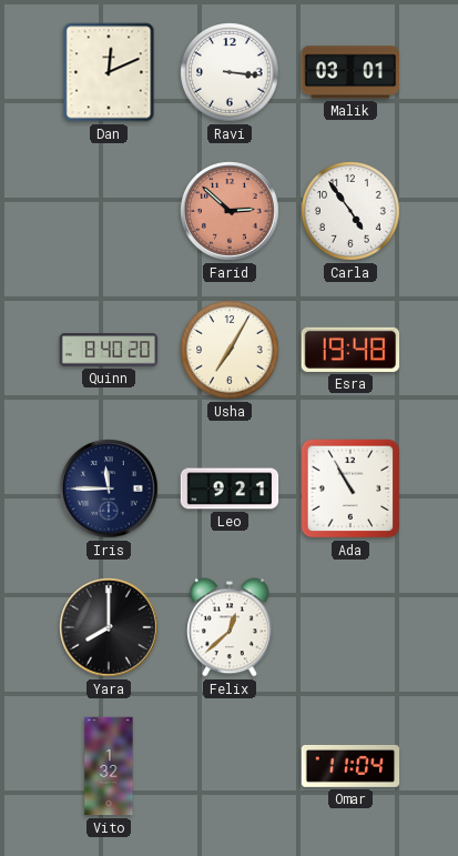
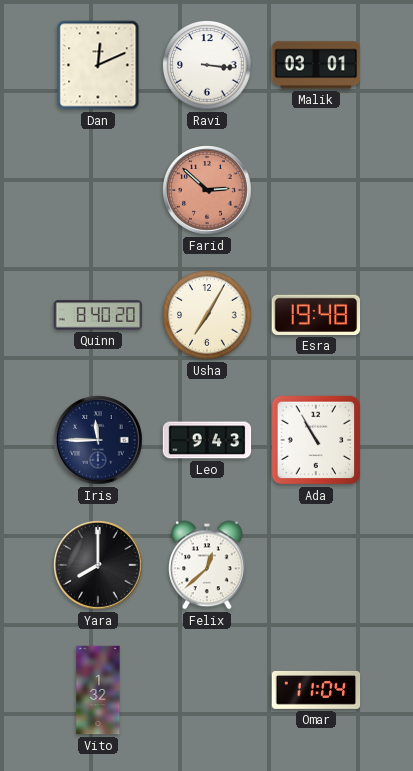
Carla: 4:54 -> none (350, 211)
Leo: 9:21 -> 9:43 (207, 440)
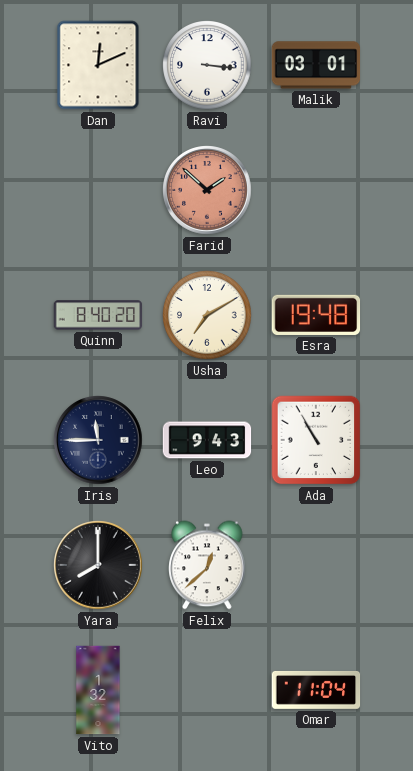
Farid: 2:52 -> 1:52 (207, 190)
Usha: 7:05 -> 7:10 (207, 315)
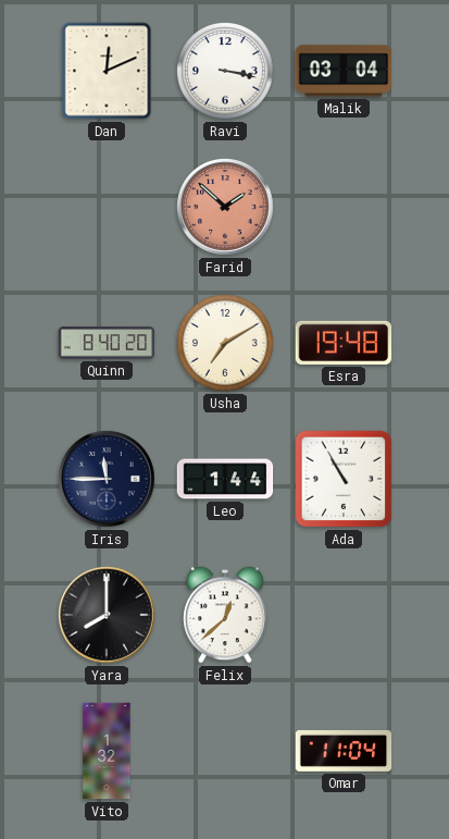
Ravi: 3:16 -> 3:17 (225, 71)
Malik: 03:01 -> 03:04 (344, 71)
Leo: 9:43 -> 1:44 (225, 479)
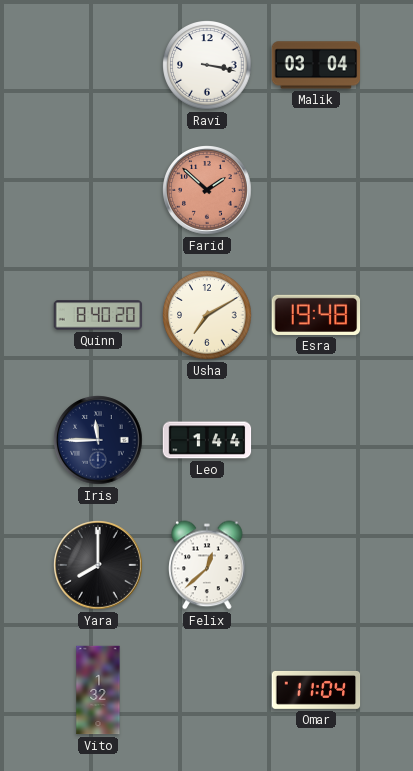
Dan: 12:11 -> none (107, 71)
Ada: 10:55 -> none (344, 479)
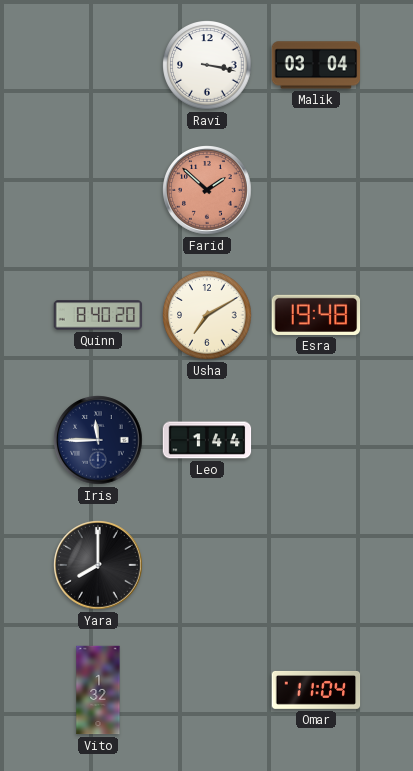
Felix: 12:38 -> none (207, 565)
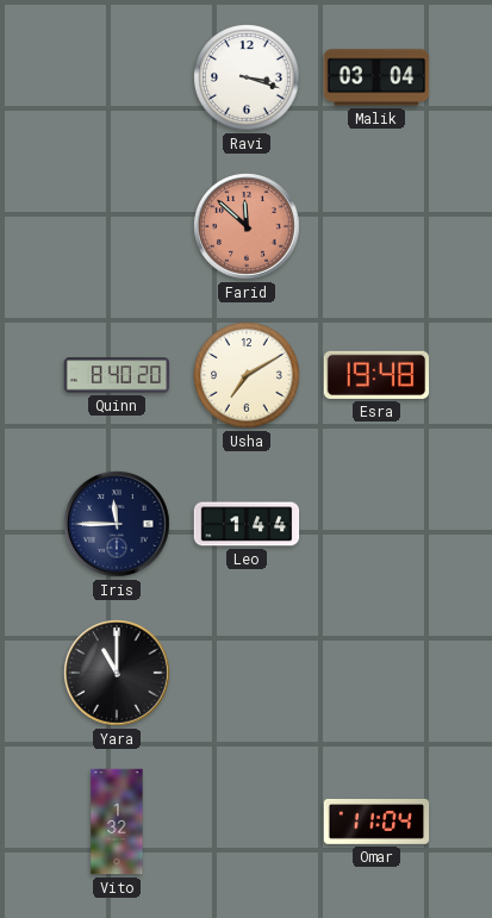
Ravi: 3:17 -> 3:18 (247, 77)
Farid: 1:52 -> 11:52 (247, 226)
Yara: 8:00 -> 11:00 (117, 673)
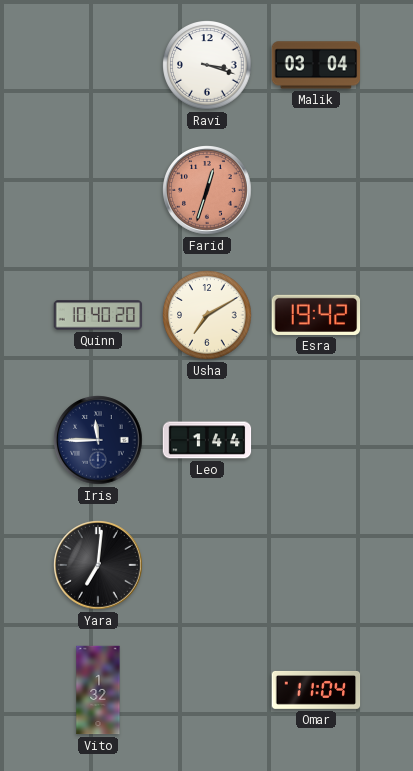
Farid: 11:52 -> 12:33 (207, 190)
Quinn: 8:40 -> 10:40 (98, 315)
Esra: 19:48 -> 19:42 (316, 315)
Yara: 11:00 -> 7:01 (98, 565)
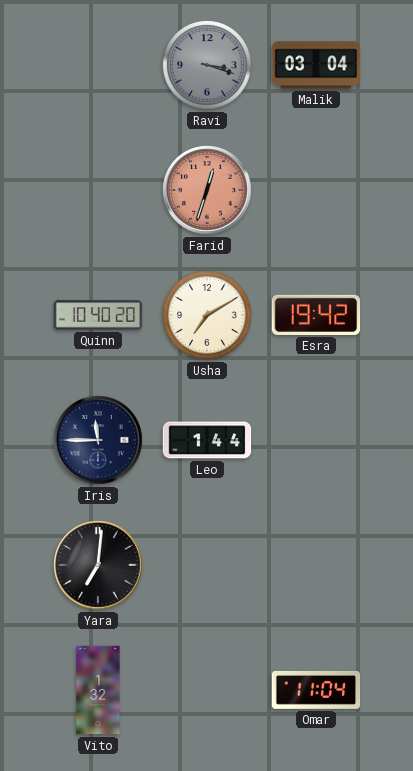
Ravi dial: white -> grey (207, 65)
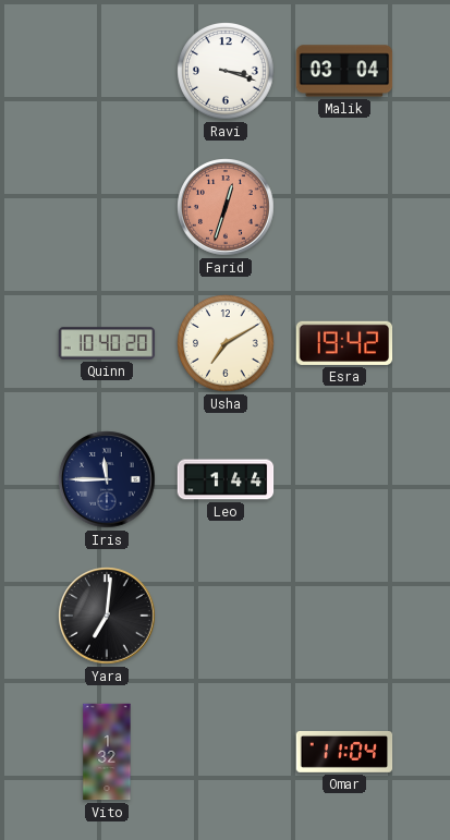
Ravi dial: grey -> white (226, 71)
